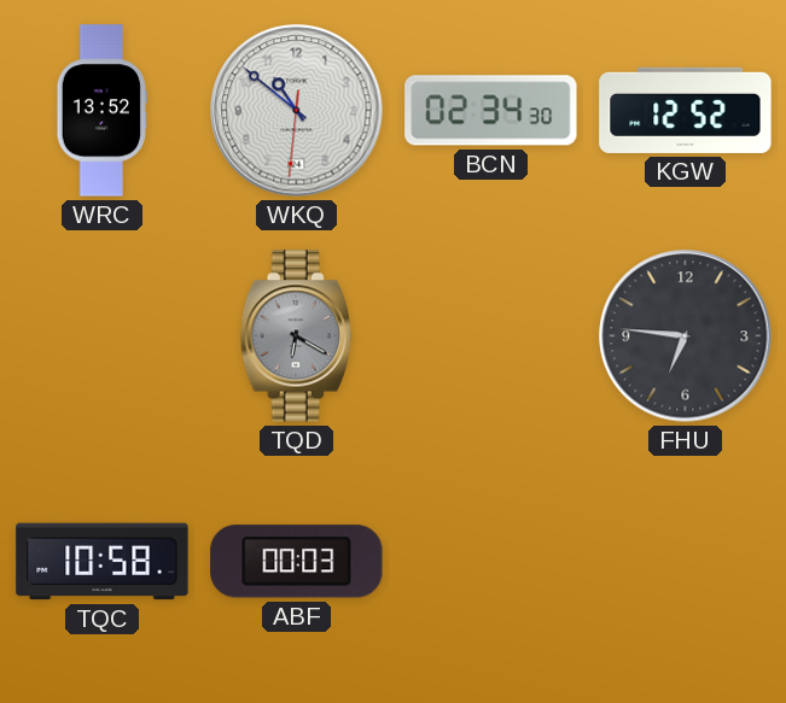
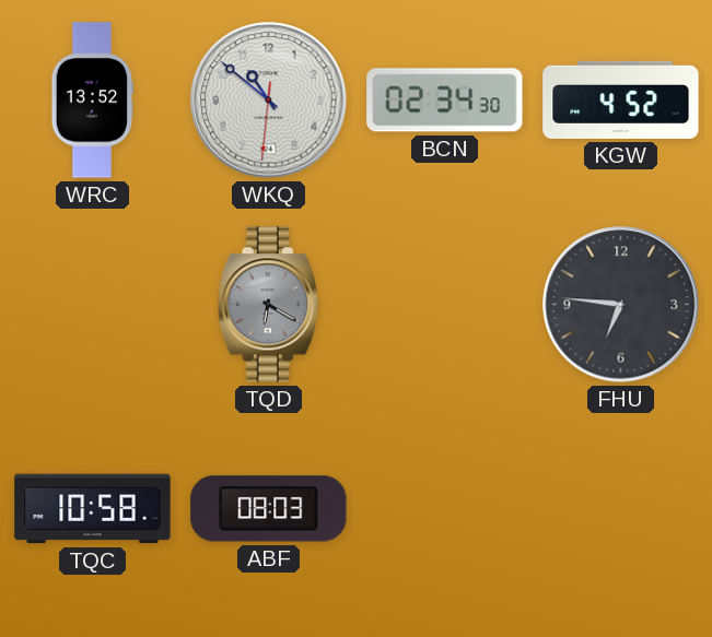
KGW: 12:52 -> 4:52 (621, 99)
ABF: 00:03 -> 08:03 (269, 509)
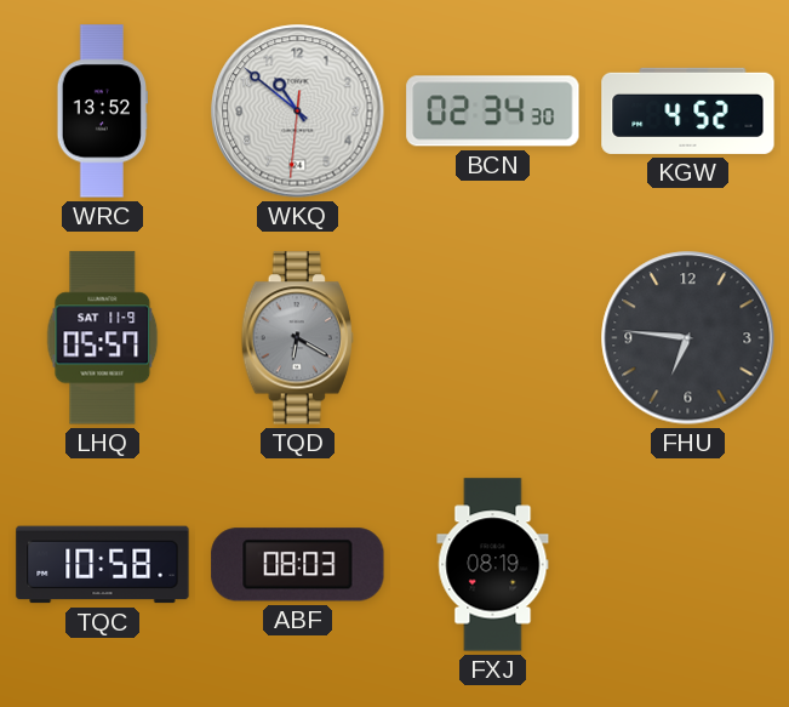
LHQ: none -> 05:57 (103, 338)
FXJ: none -> 08:19 (493, 565)
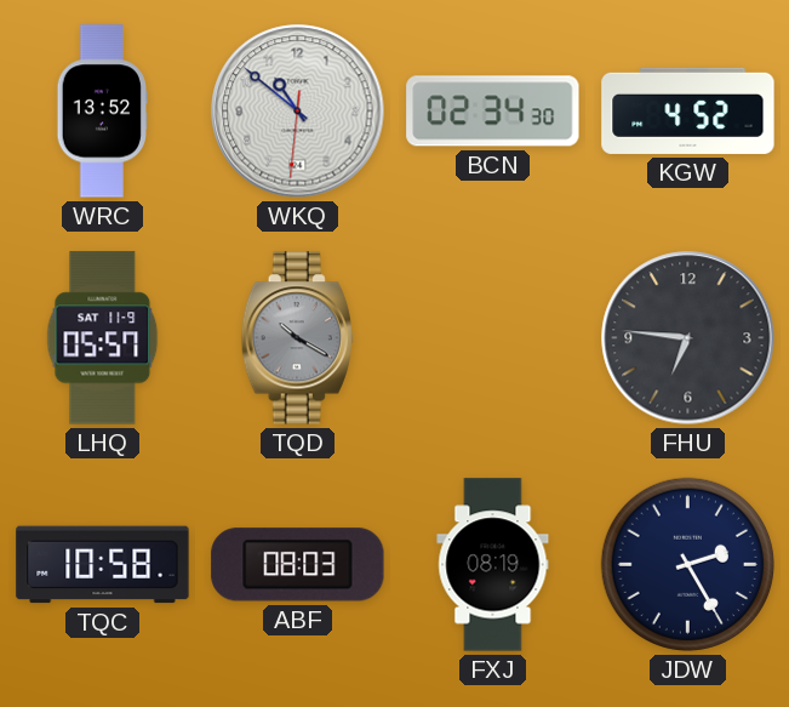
TQD: 6:20 -> 10:20 (297, 338)
JDW: none -> 2:25 (687, 564)
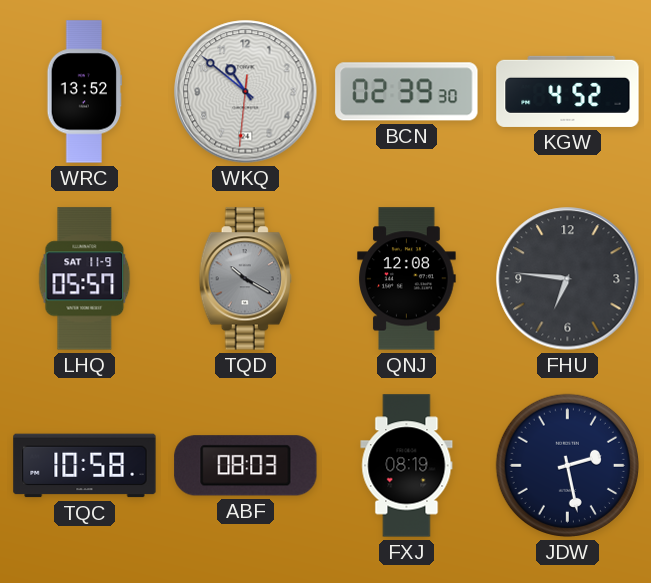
BCN: 02:34 -> 02:39 (407, 92)
QNJ: none -> 12:08 (407, 279)
JDW: 2:25 -> 2:28 (567, 465)
